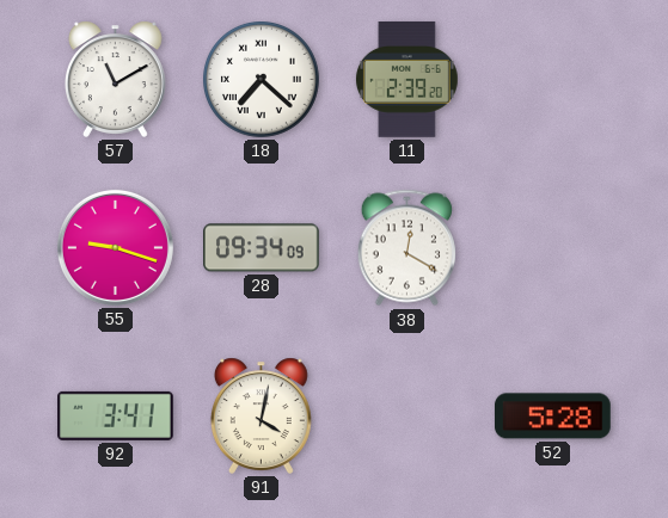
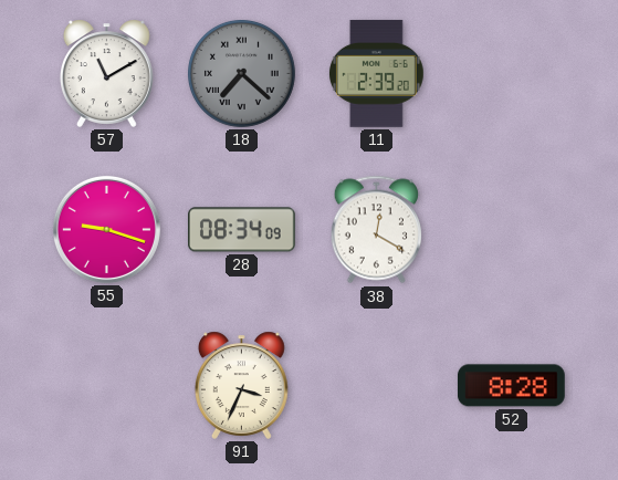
18 dial: white -> grey (242, 74)
28: 09:34 -> 08:34 (242, 230)
92: 3:41 -> none (116, 415)
91: 4:02 -> 3:34 (241, 385)
52: 5:28 -> 8:28 (511, 386)
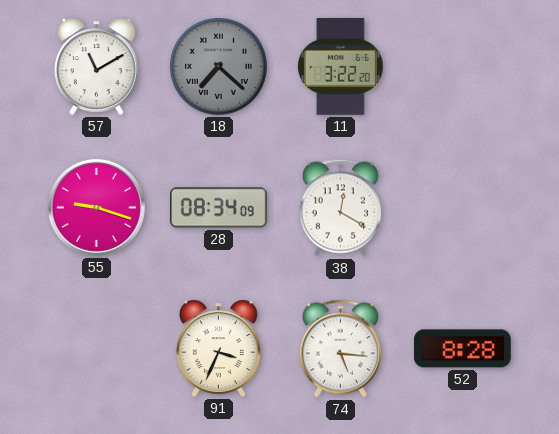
11: 2:39 -> 3:22 (340, 66)
74: none -> 5:16 (340, 349)
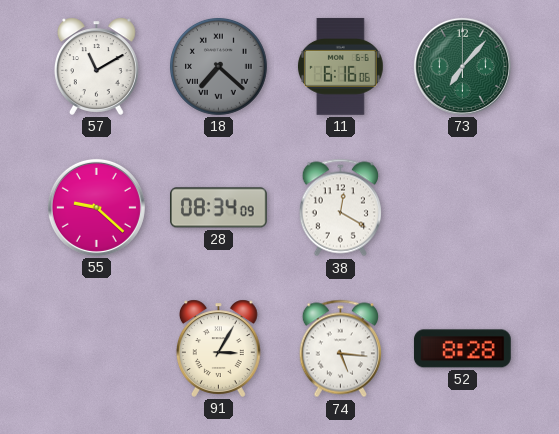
11: 3:22 -> 6:16 (340, 66)
73: none -> 7:07 (462, 66)
55: 9:18 -> 9:22 (96, 207)
91: 3:34 -> 3:05 (218, 348)
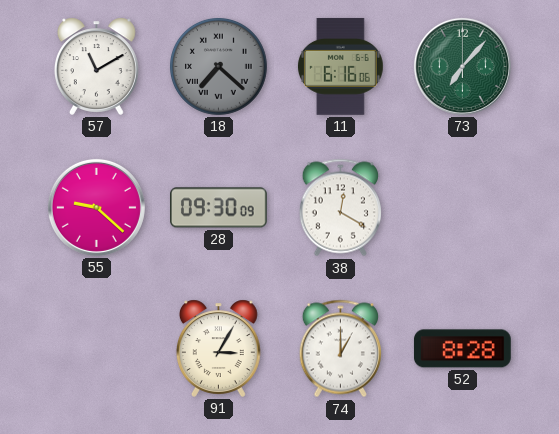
28: 08:34 -> 09:30 (219, 208)
74: 5:16 -> 1:00 (340, 349)
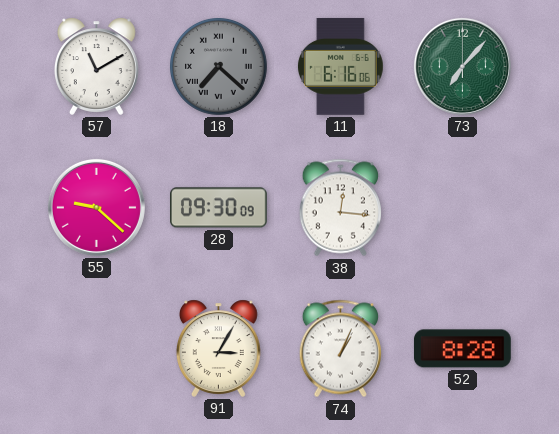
38: 12:20 -> 12:16 (340, 208)
74: 1:00 -> 1:04 (340, 349)
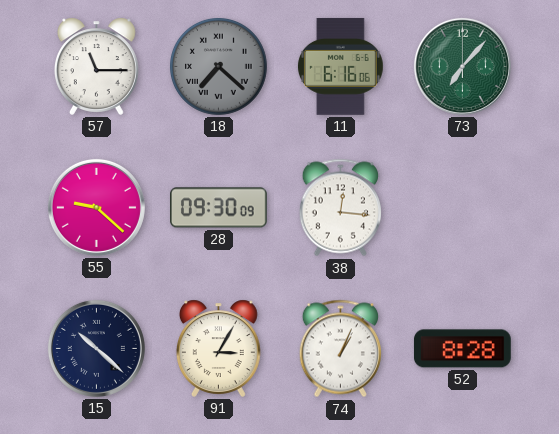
57: 11:10 -> 11:15 (96, 66)
15: none -> 10:22 (96, 348)
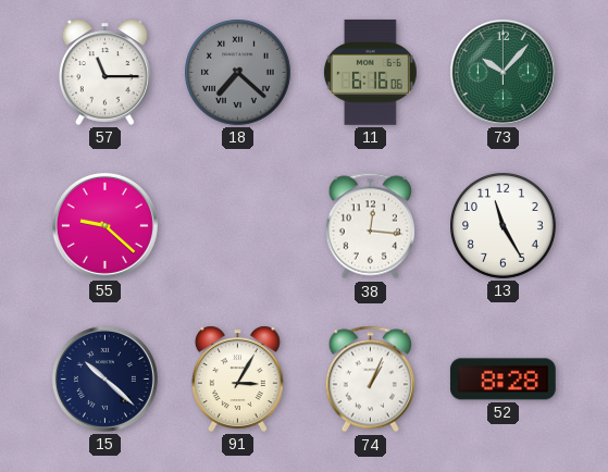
73: 7:07 -> 10:07 (502, 72)
28: 09:30 -> none (219, 208)
13: none -> 11:25 (504, 226)
